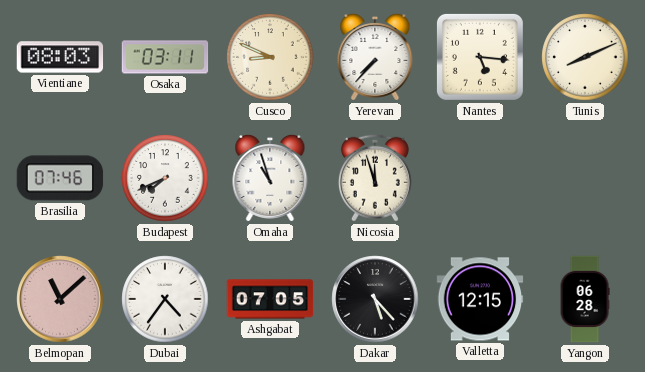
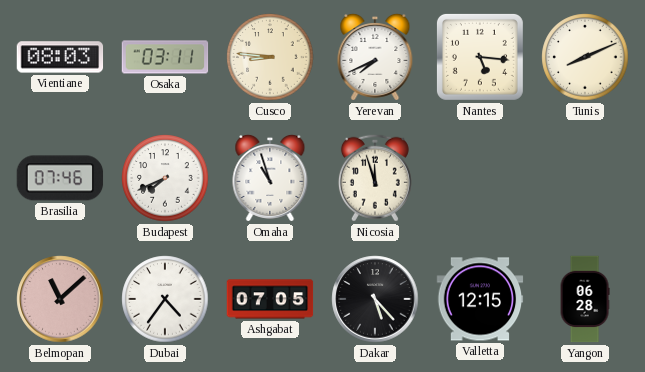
Cusco: 8:49 -> 8:46 (270, 57)
Yerevan: 7:37 -> 7:41 (375, 57)
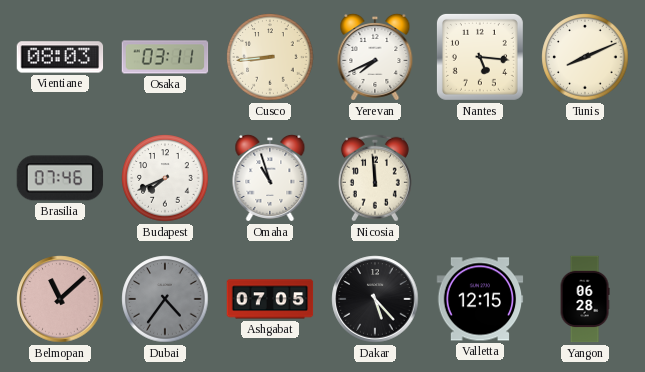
Cusco: 8:46 -> 8:44 (270, 57)
Nicosia: 11:57 -> 11:59 (375, 178)
Dubai dial: white -> grey (165, 299)
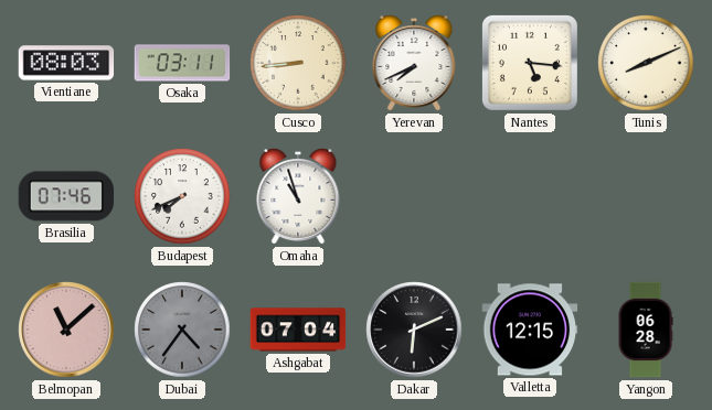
Nicosia: 11:59 -> none (375, 178)
Ashgabat: 07:05 -> 07:04 (298, 330)
Dakar: 5:23 -> 6:11 (414, 330)
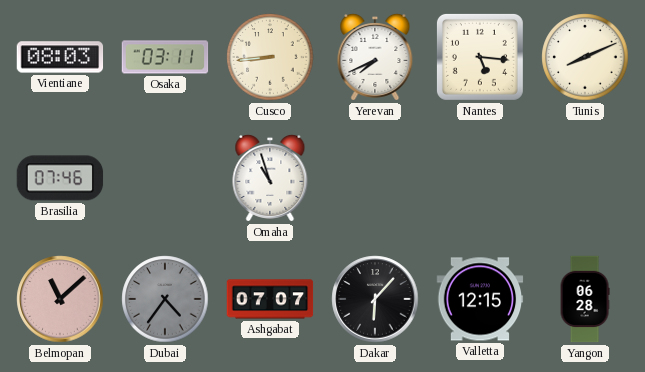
Budapest: 7:41 -> none (182, 196)
Ashgabat: 07:04 -> 07:07 (270, 299)
Dakar: 6:11 -> 6:07 (375, 299)
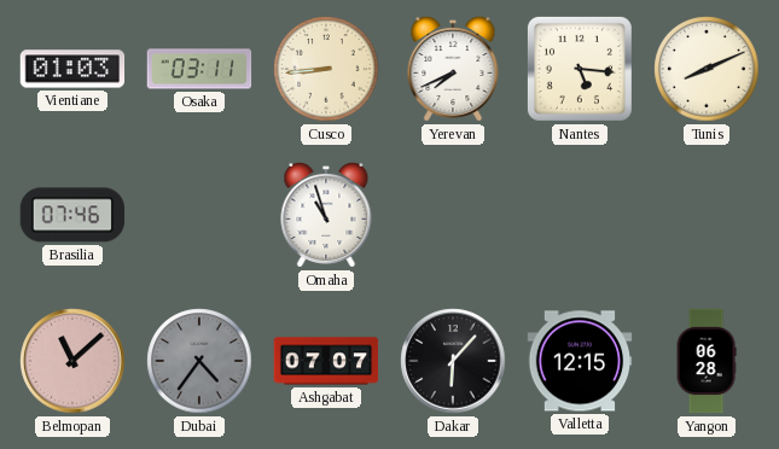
Vientiane: 08:03 -> 01:03 (72, 69)
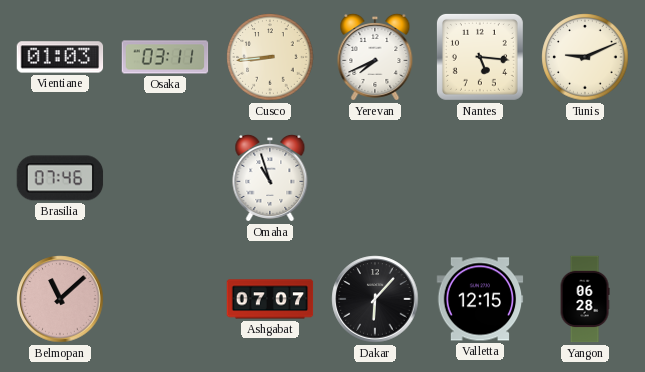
Tunis: 8:11 -> 9:11 (585, 57)
Dubai: 4:36 -> none (199, 361)
